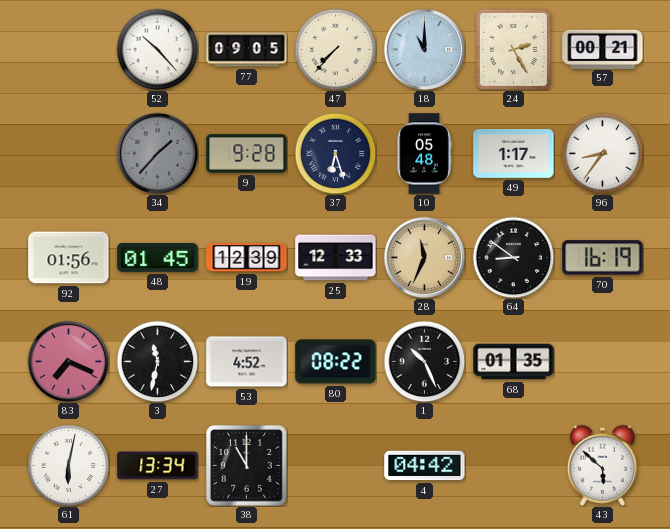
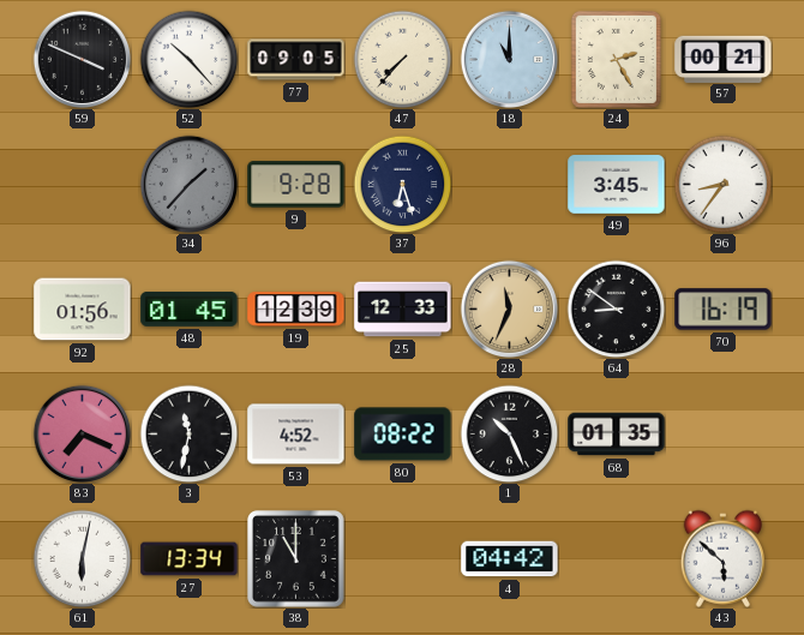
59: none -> 3:49 (82, 59)
10: 05:48 -> none (424, 154)
49: 1:17 -> 3:45 (617, 185)
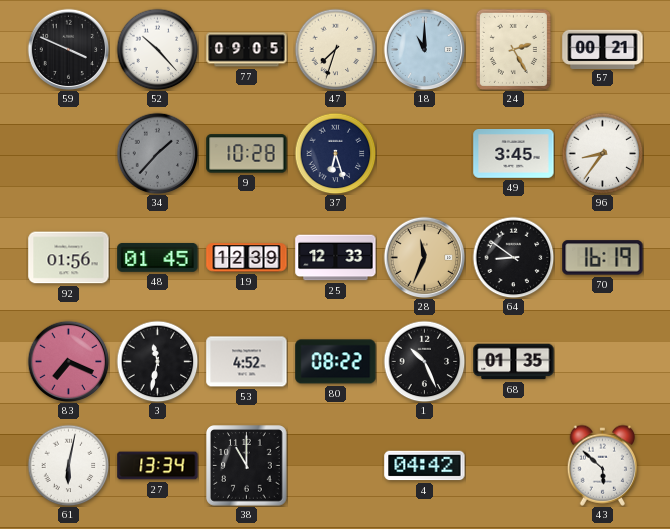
47: 7:37 -> 7:33 (335, 49)
9: 9:28 -> 10:28 (247, 154)
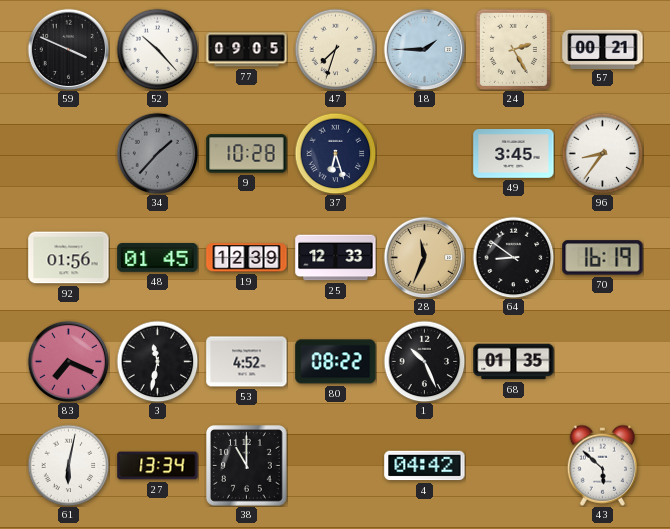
18: 11:00 -> 1:45 (424, 49)
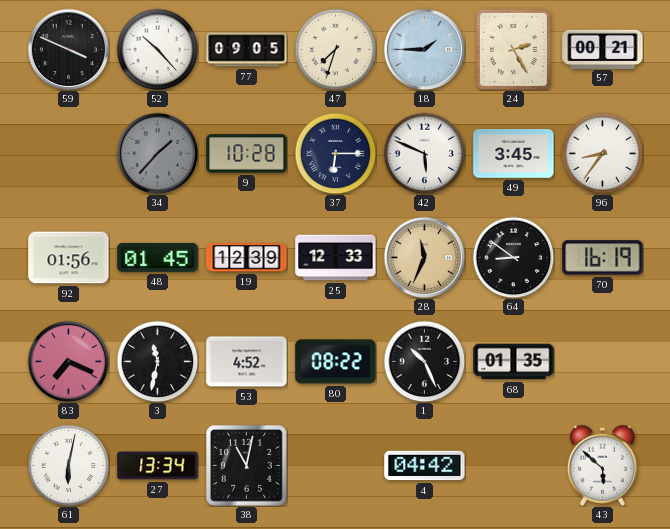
37: 6:27 -> 6:15 (335, 153)
42: none -> 5:49 (424, 153)
38: 11:00 -> 11:02 (247, 466)
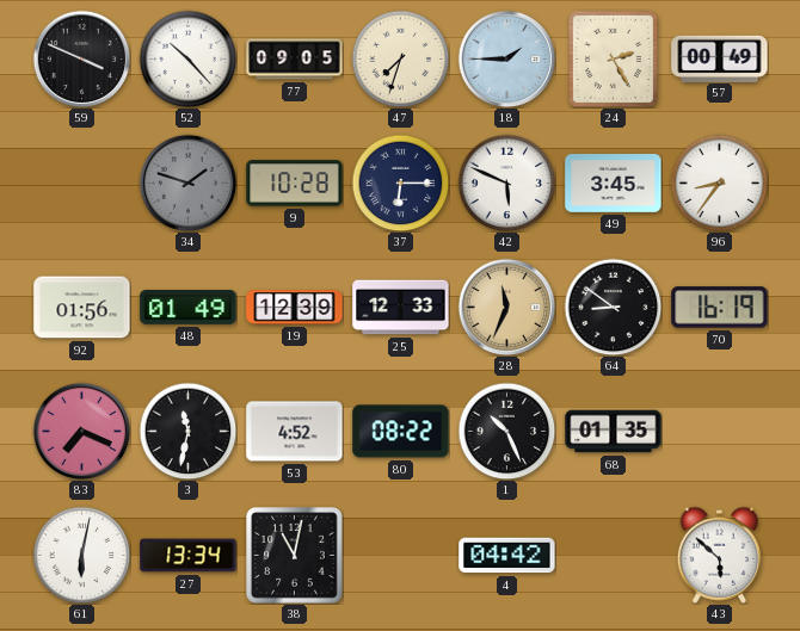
57: 00:21 -> 00:49 (720, 58)
34: 1:37 -> 1:48 (187, 183)
48: 01:45 -> 01:49 (189, 307)
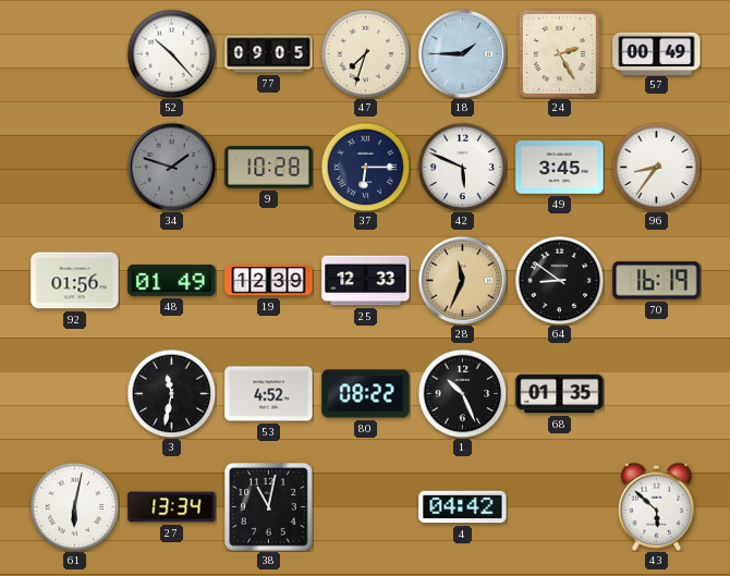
59: 3:49 -> none (81, 58)
83: 7:19 -> none (81, 431)
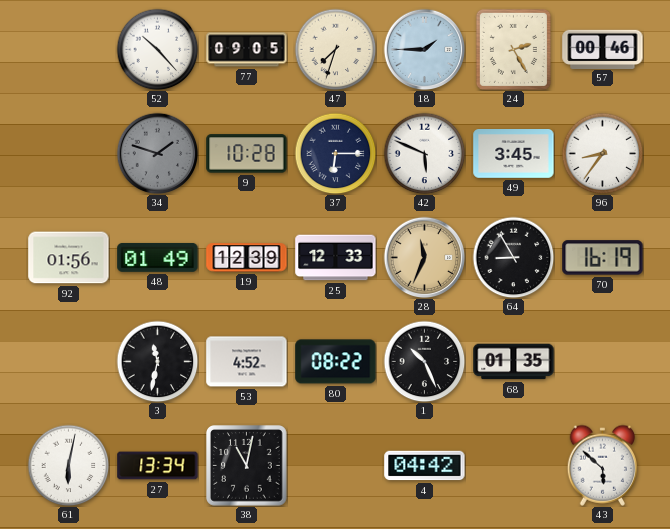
57: 00:49 -> 00:46 (603, 49)
64: 8:51 -> 8:55 (513, 257)
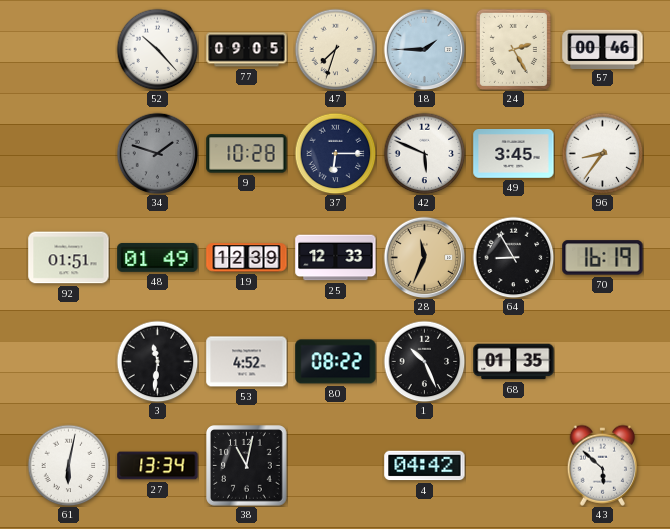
92: 01:56 -> 01:51 (69, 258)
3: 11:32 -> 11:31 (157, 361)
